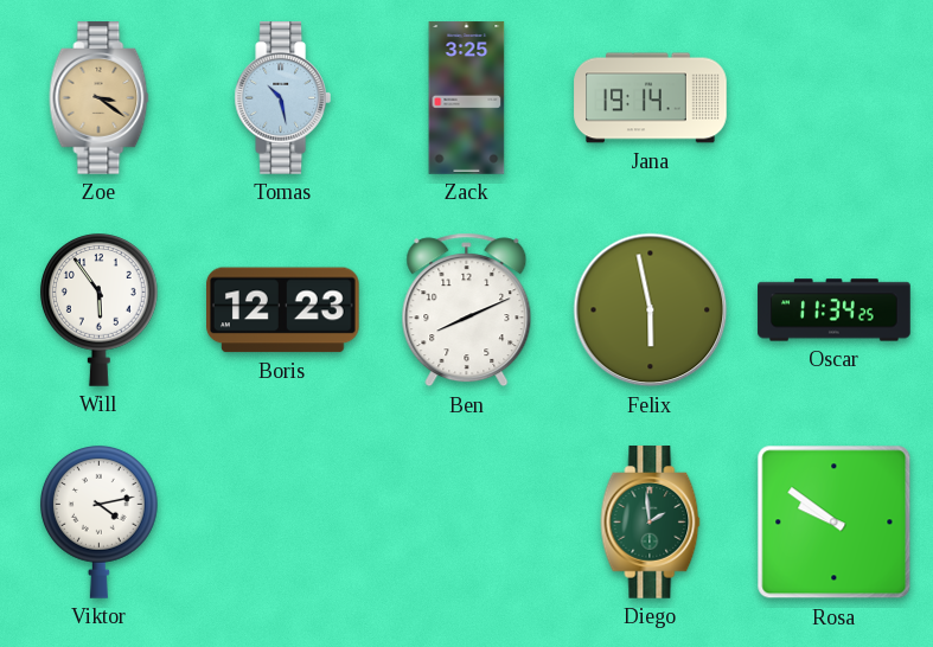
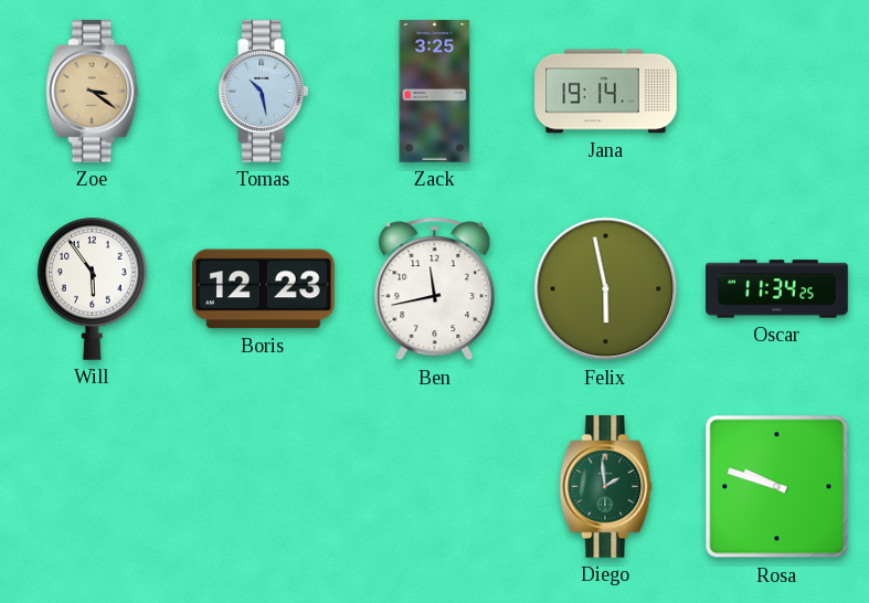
Ben: 8:11 -> 11:43 (435, 289)
Viktor: 4:13 -> none (98, 523)
Rosa: 9:51 -> 9:48 (777, 487)
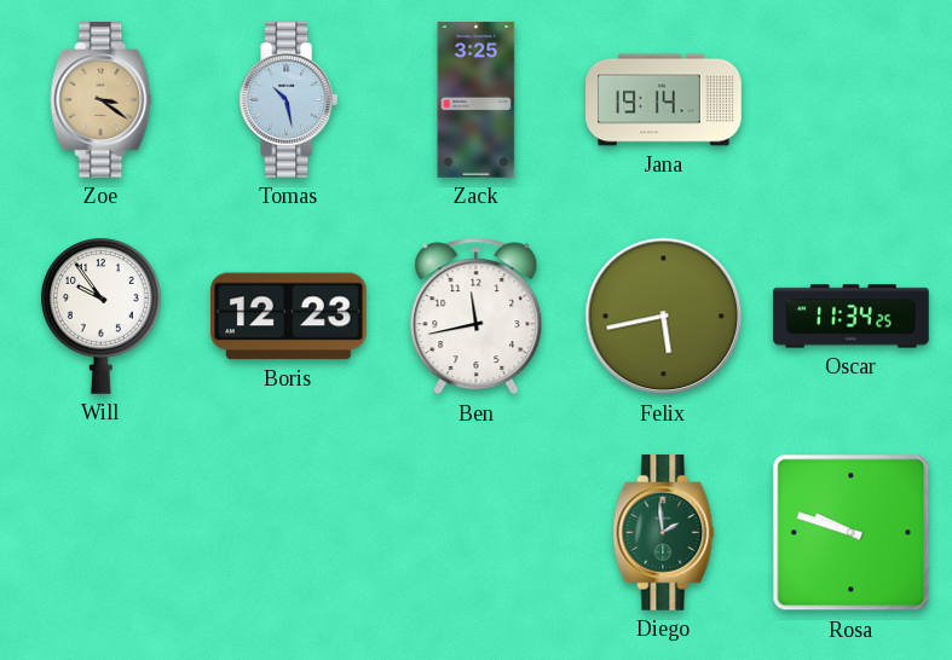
Will: 5:54 -> 9:54 (100, 317)
Felix: 5:58 -> 5:43 (664, 317)
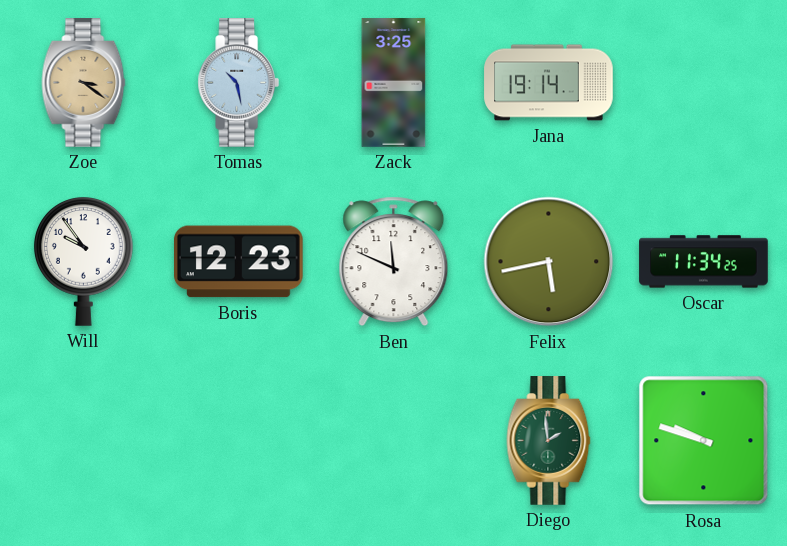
Ben: 11:43 -> 11:49 (394, 262)
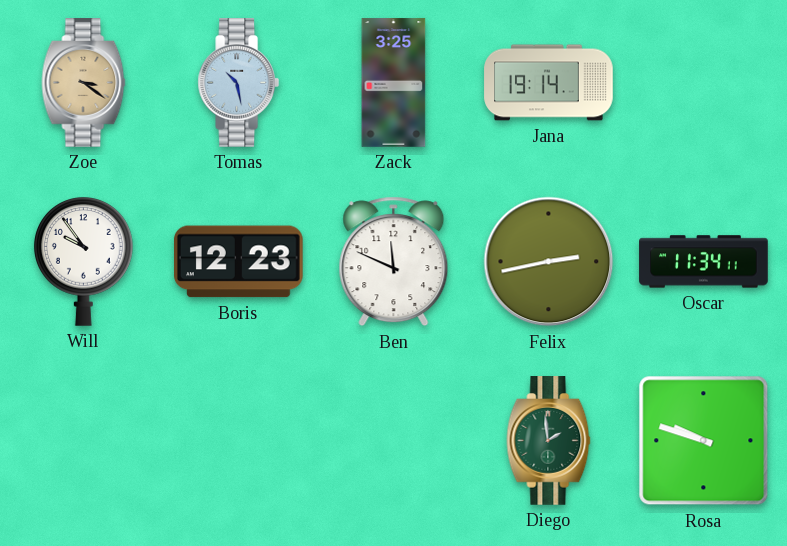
Felix: 5:43 -> 2:43 (549, 262)
Oscar: 11:34:25 -> 11:34:11 (704, 262)
